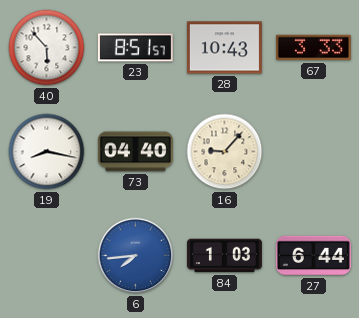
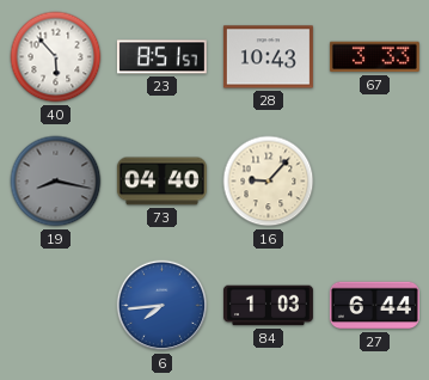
19 dial: white -> grey (56, 182)
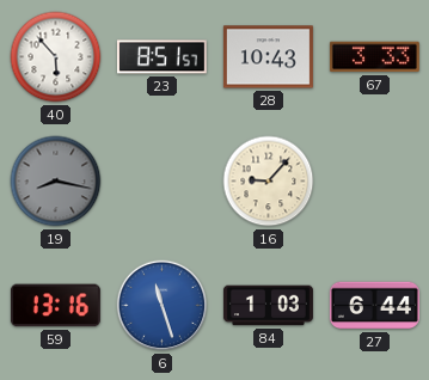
73: 04:40 -> none (161, 182)
59: none -> 13:16 (55, 306)
6: 7:44 -> 11:27 (163, 306)
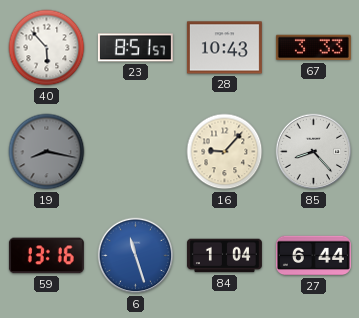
85: none -> 8:23 (314, 152)
84: 1:03 -> 1:04 (224, 256)
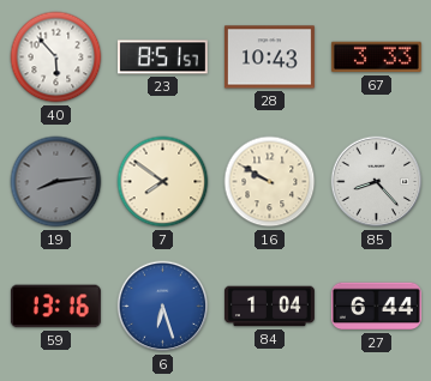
19: 8:17 -> 8:14 (56, 182)
7: none -> 7:51 (163, 182)
16: 9:07 -> 9:50 (270, 182)
6: 11:27 -> 6:27 (163, 307)
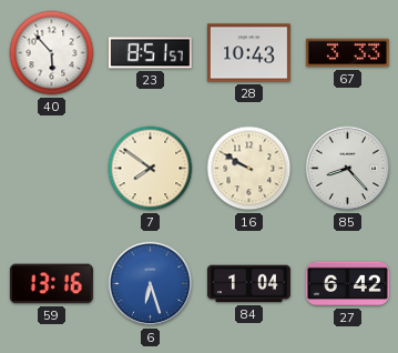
19: 8:14 -> none (56, 182)
27: 6:44 -> 6:42 (347, 284)
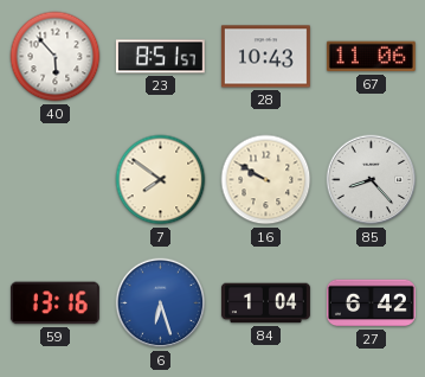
67: 3:33 -> 11:06 (371, 57)
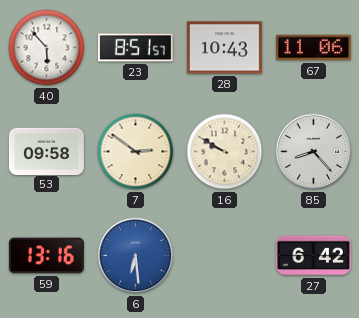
53: none -> 09:58 (46, 151)
7: 7:51 -> 2:51 (136, 152)
6: 6:27 -> 6:29 (136, 256)
84: 1:04 -> none (265, 303)
